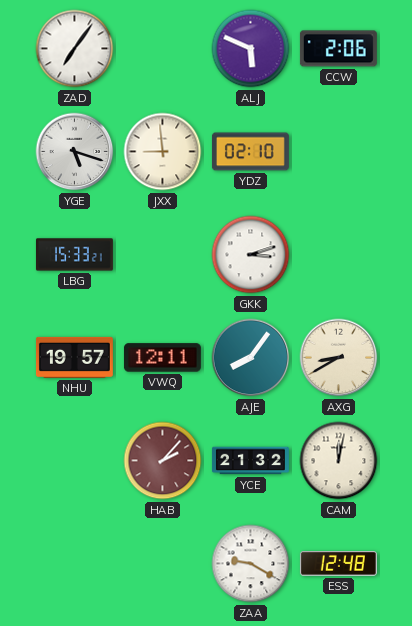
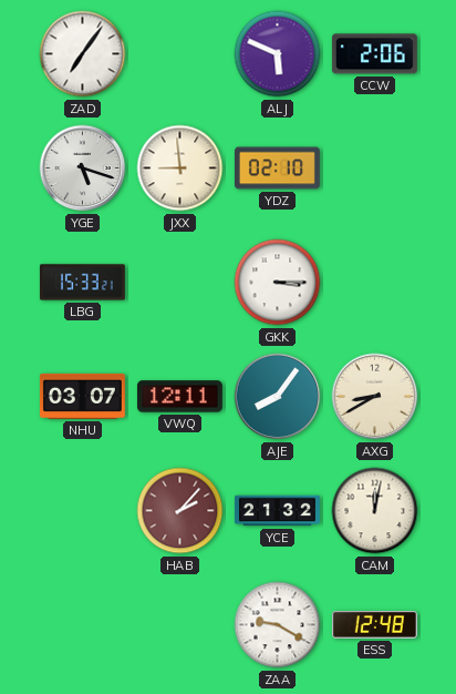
GKK: 3:12 -> 3:15 (278, 283)
NHU: 19:57 -> 03:07 (82, 396)
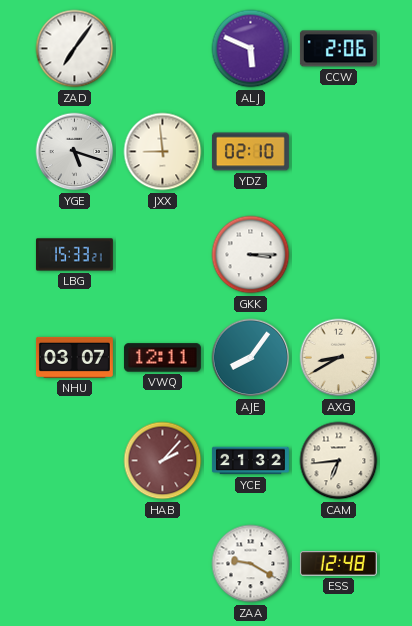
CAM: 12:02 -> 6:44 (339, 461)
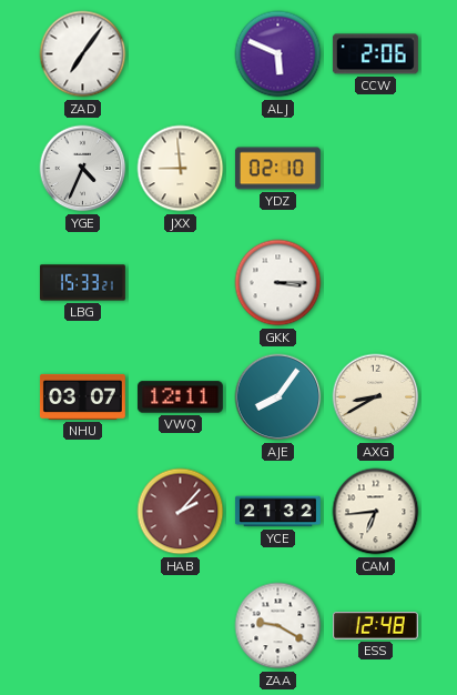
YGE: 5:18 -> 4:34 (83, 169)
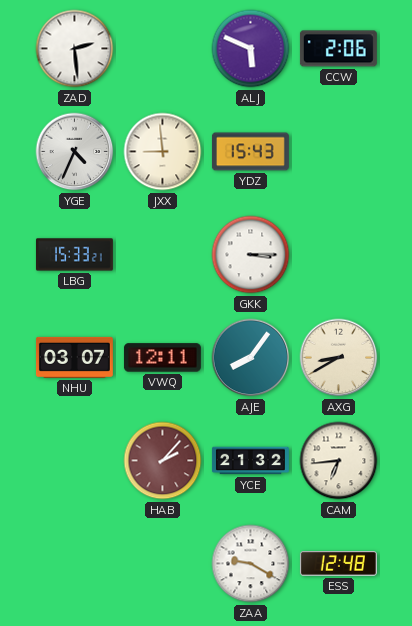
ZAD: 7:06 -> 2:29 (75, 49)
YDZ: 02:10 -> 15:43 (250, 152)
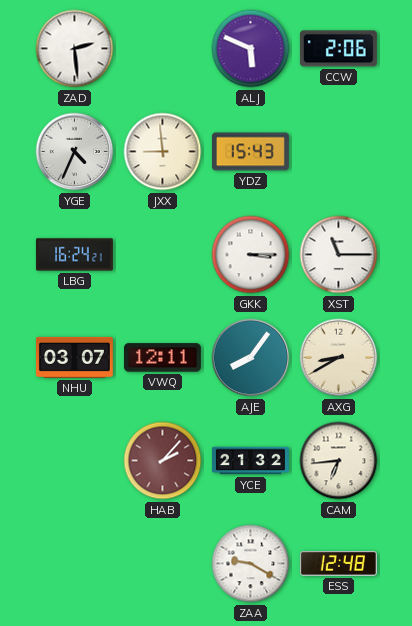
LBG: 15:33 -> 16:24 (74, 255)
XST: none -> 11:15 (339, 255)
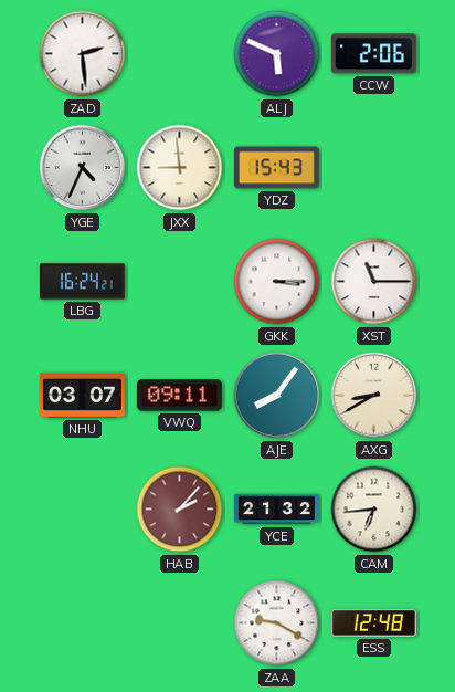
VWQ: 12:11 -> 09:11 (179, 396)
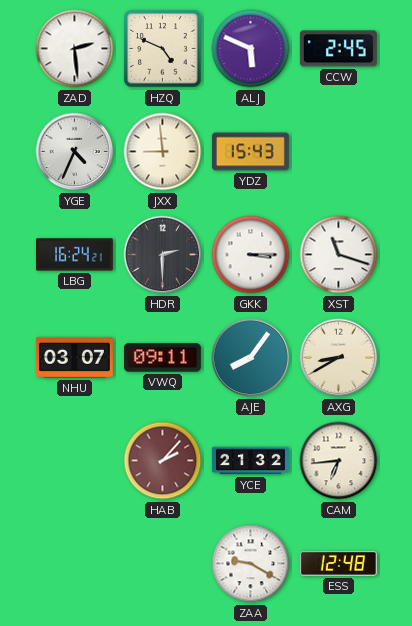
HZQ: none -> 4:49 (163, 49)
CCW: 2:06 -> 2:45 (338, 49)
HDR: none -> 2:30 (163, 255)
XST: 11:15 -> 11:18 (339, 255)
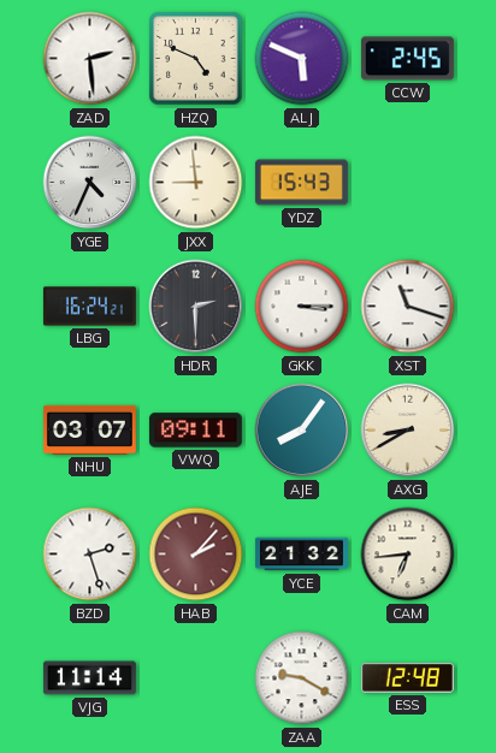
BZD: none -> 2:27 (90, 555)
VJG: none -> 11:14 (89, 678)
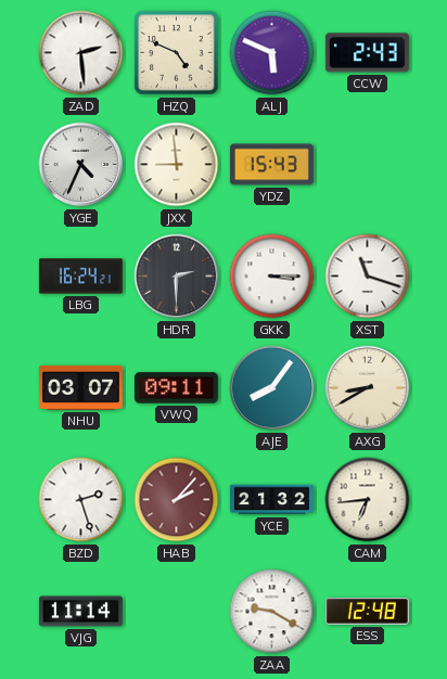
CCW: 2:45 -> 2:43 (367, 53)
